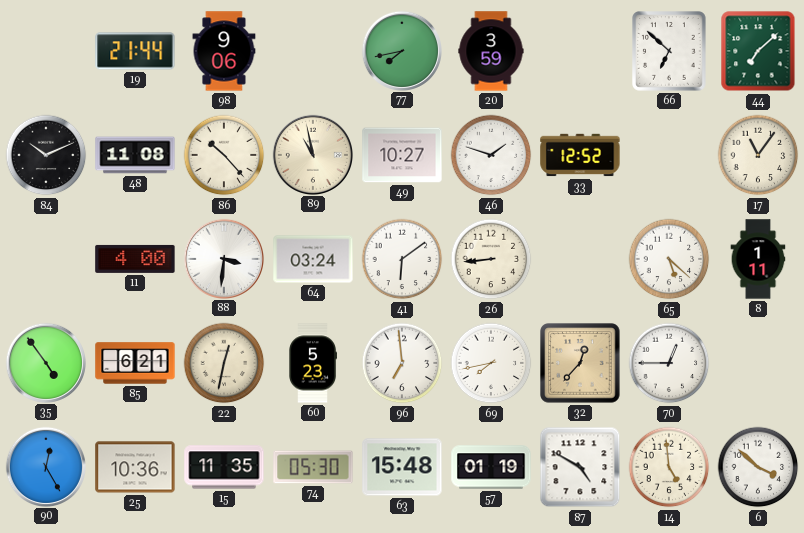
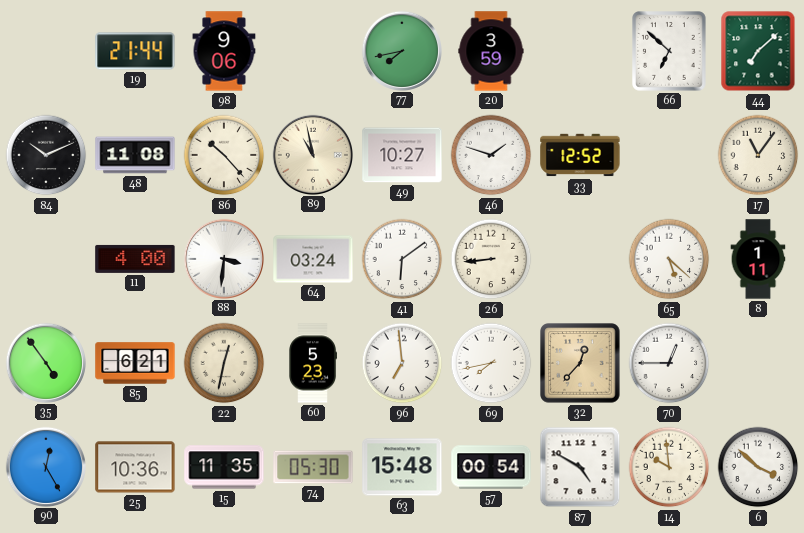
57: 01:19 -> 00:54 (491, 467)
14: 4:59 -> 9:59 (669, 467)
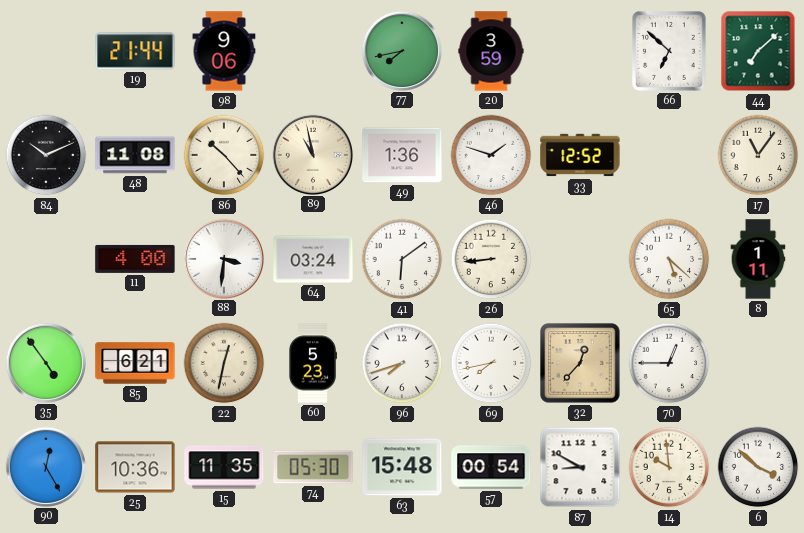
49: 10:27 -> 1:36 (402, 155)
96: 6:59 -> 7:42 (402, 363)
87: 4:50 -> 8:50 (580, 467)
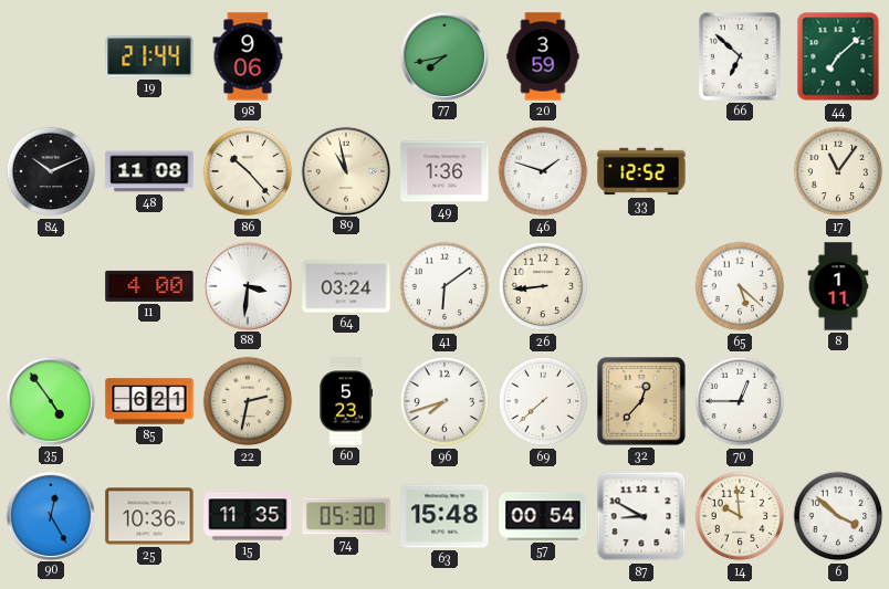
22: 12:32 -> 2:32 (248, 401)
69: 7:43 -> 7:38 (543, 401)
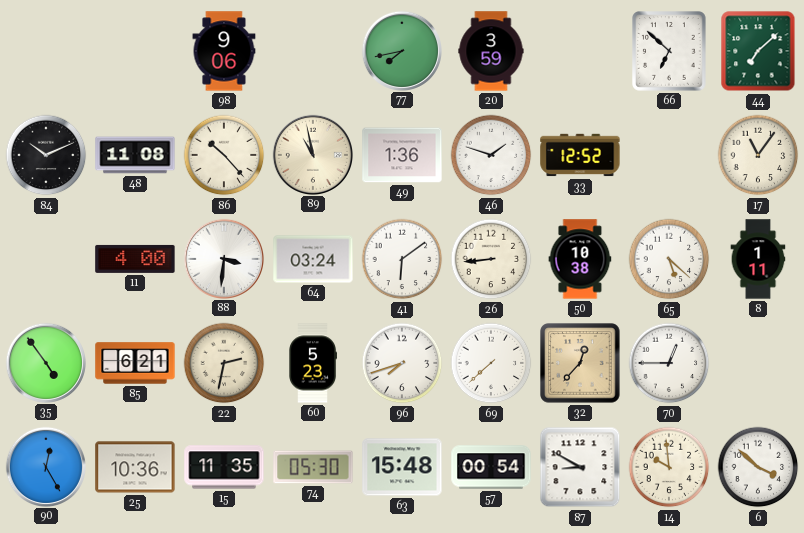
19: 21:44 -> none (149, 56)
50: none -> 10:38 (580, 259)
